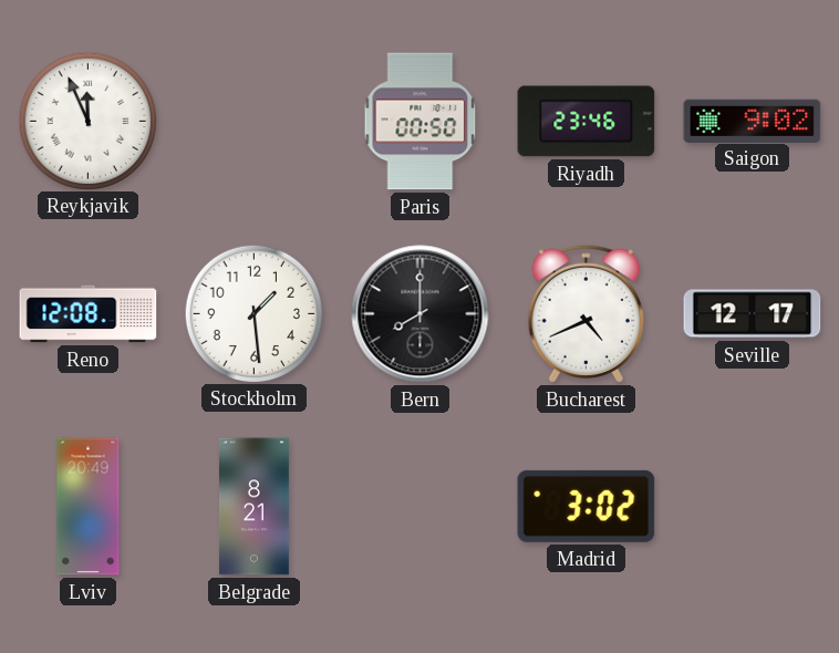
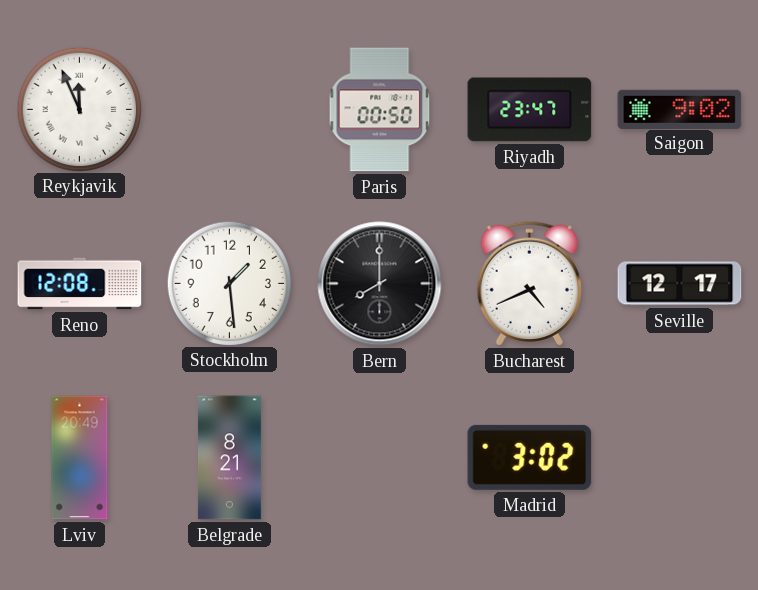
Riyadh: 23:46 -> 23:47 (530, 110)
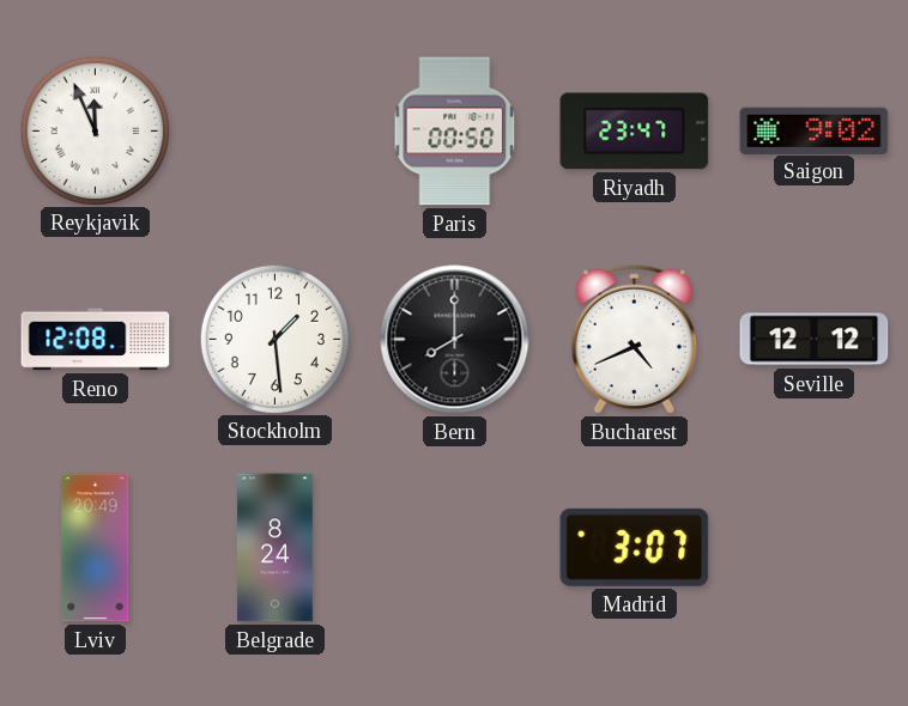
Seville: 12:17 -> 12:12 (815, 340)
Belgrade: 8:21 -> 8:24 (274, 548)
Madrid: 3:02 -> 3:07 (635, 547)
